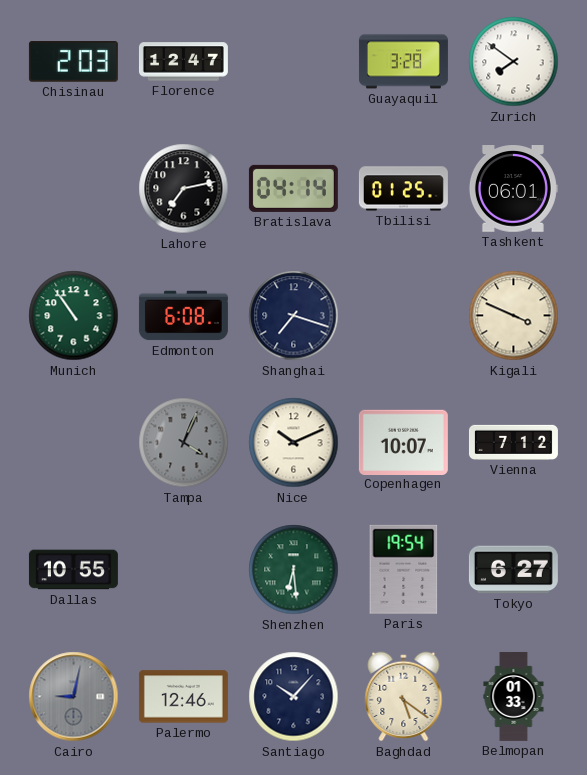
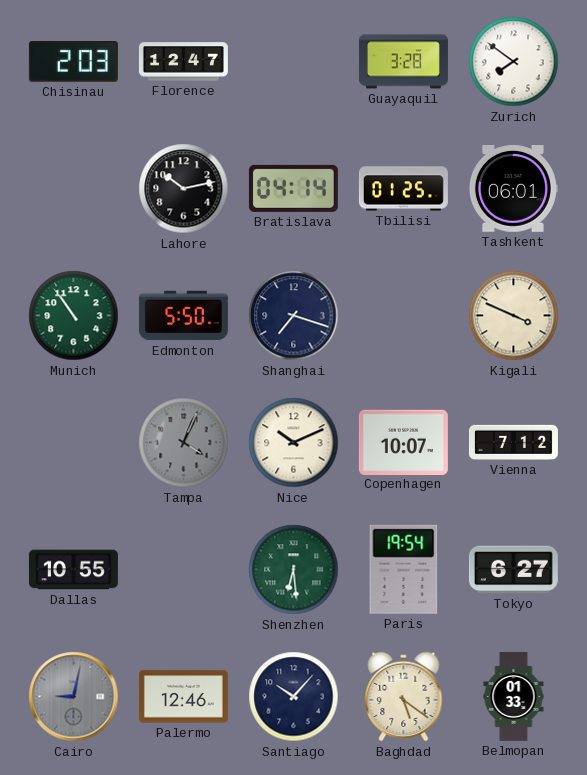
Lahore: 7:13 -> 10:13 (184, 189)
Edmonton: 6:08 -> 5:50 (183, 316)
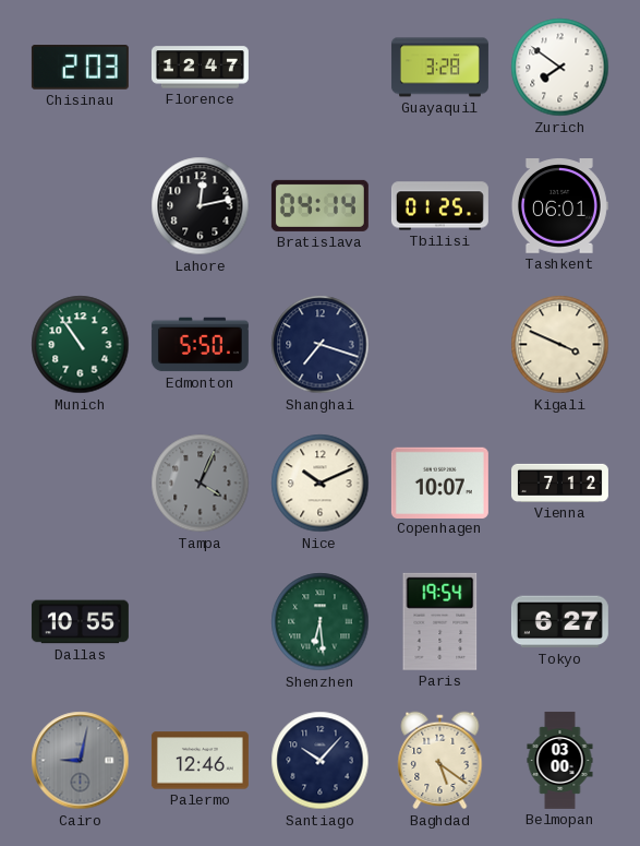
Lahore: 10:13 -> 12:13 (201, 206)
Belmopan: 01:33 -> 03:00 (560, 760)
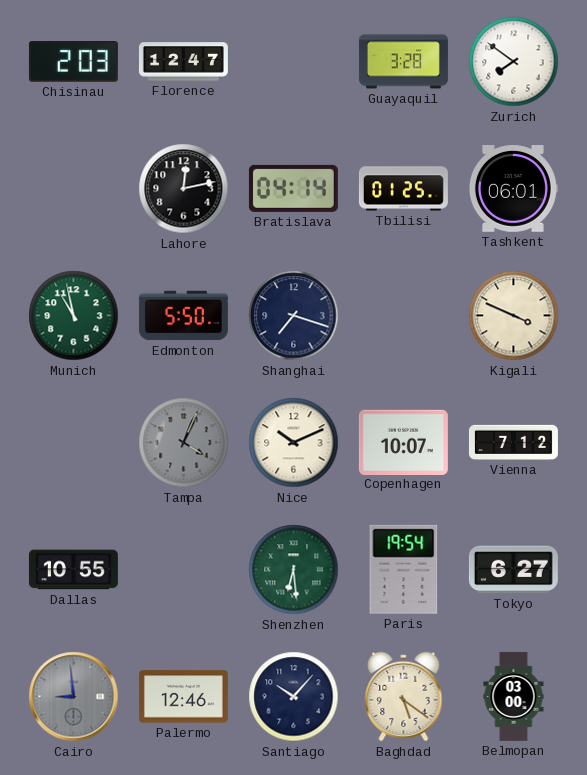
Munich: 10:54 -> 10:58 (74, 316)
Cairo: 9:02 -> 8:59 (74, 697)
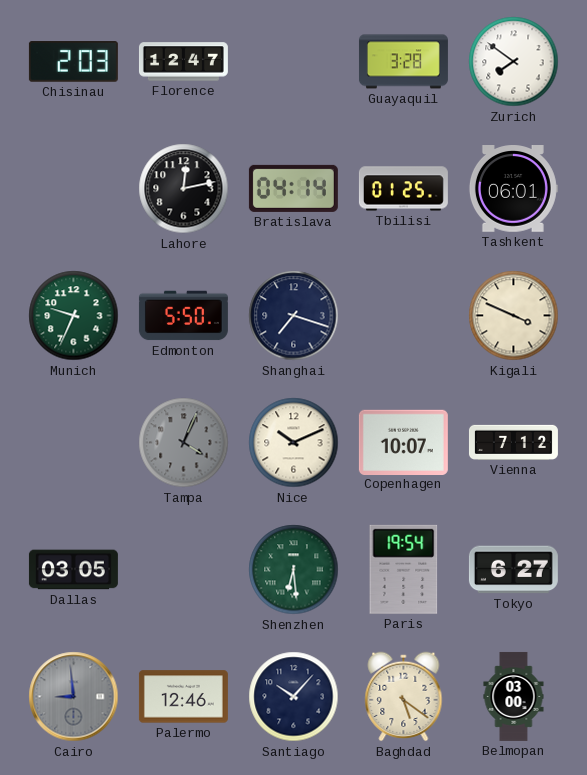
Munich: 10:58 -> 9:34 (74, 316)
Dallas: 10:55 -> 03:05 (73, 570)
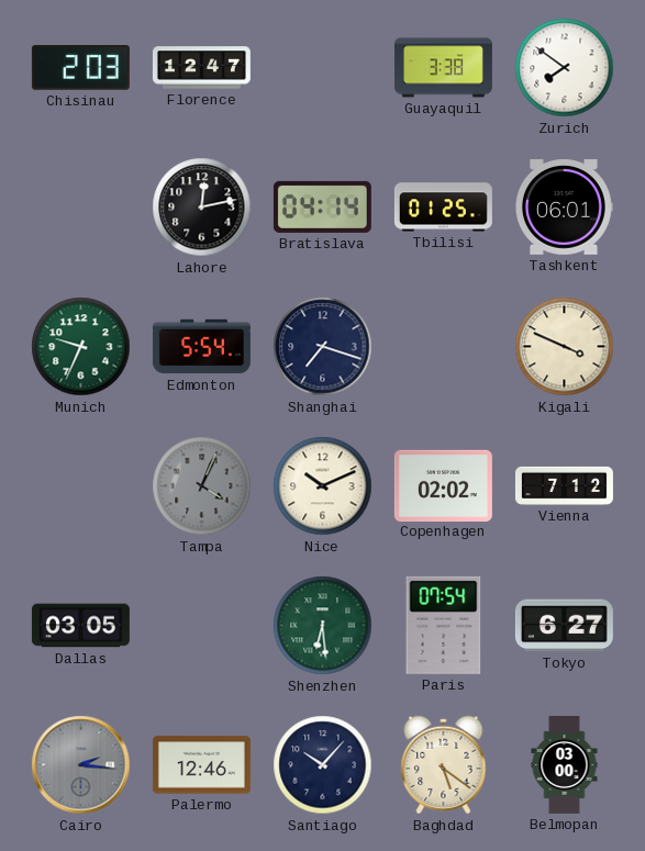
Guayaquil: 3:28 -> 3:38 (443, 68)
Edmonton: 5:50 -> 5:54 (201, 347)
Copenhagen: 10:07 -> 02:02 (443, 485)
Paris: 19:54 -> 07:54 (444, 625)
Cairo: 8:59 -> 2:16 (81, 765)
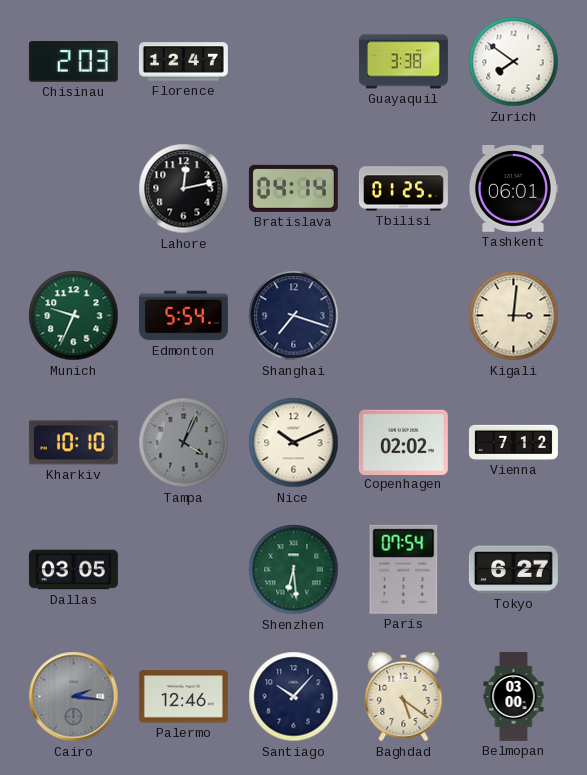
Kigali: 3:49 -> 3:01 (514, 316)
Kharkiv: none -> 10:10 (73, 443)
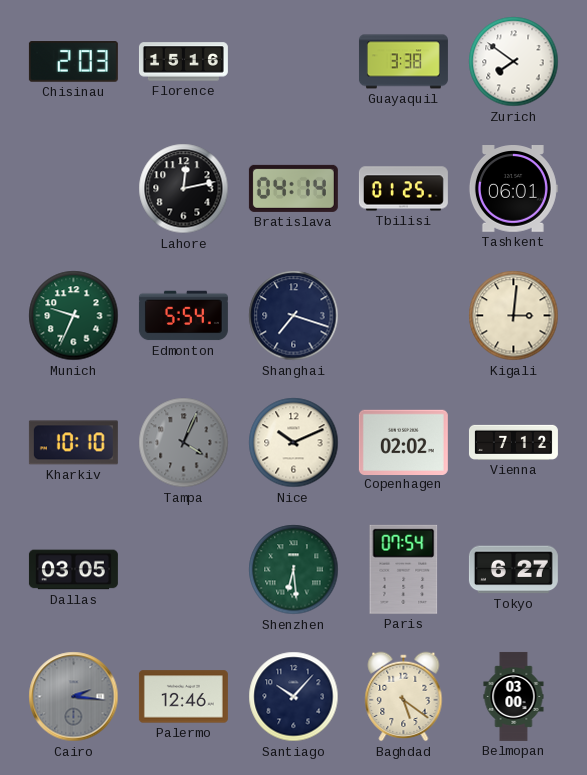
Florence: 12:47 -> 15:16 (183, 62)
